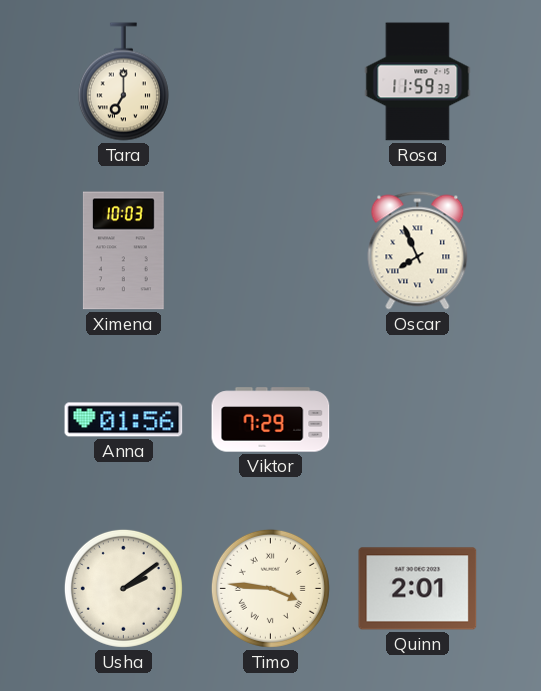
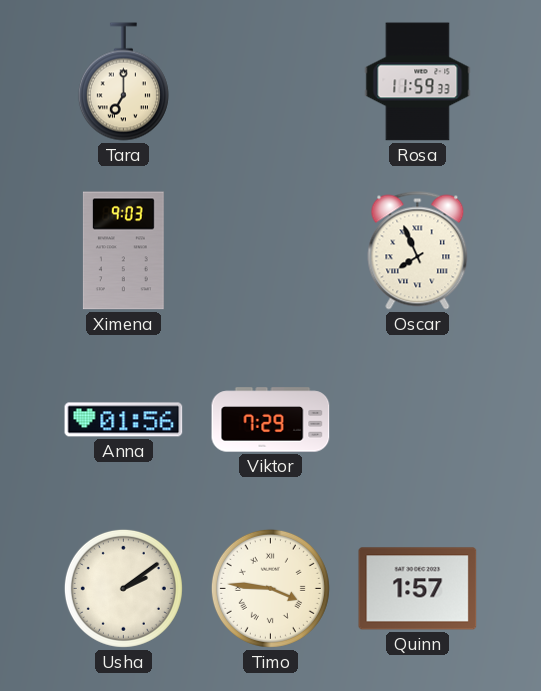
Ximena: 10:03 -> 9:03 (123, 251)
Quinn: 2:01 -> 1:57 (418, 589)
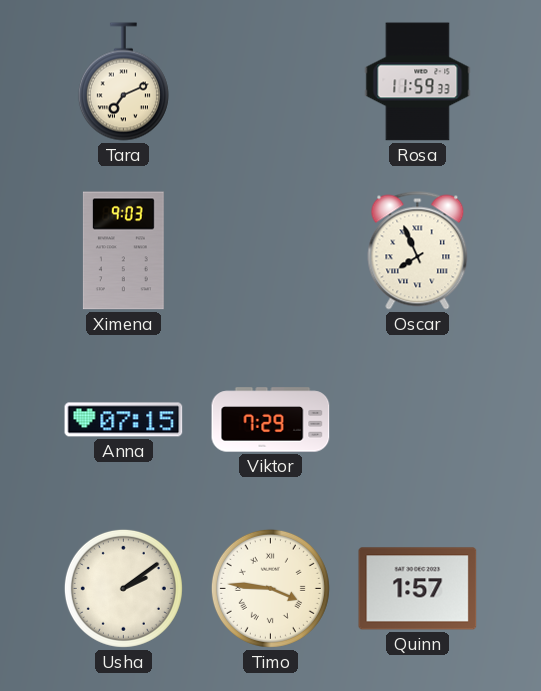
Tara: 7:00 -> 7:11 (123, 82)
Anna: 01:56 -> 07:15 (124, 420)
